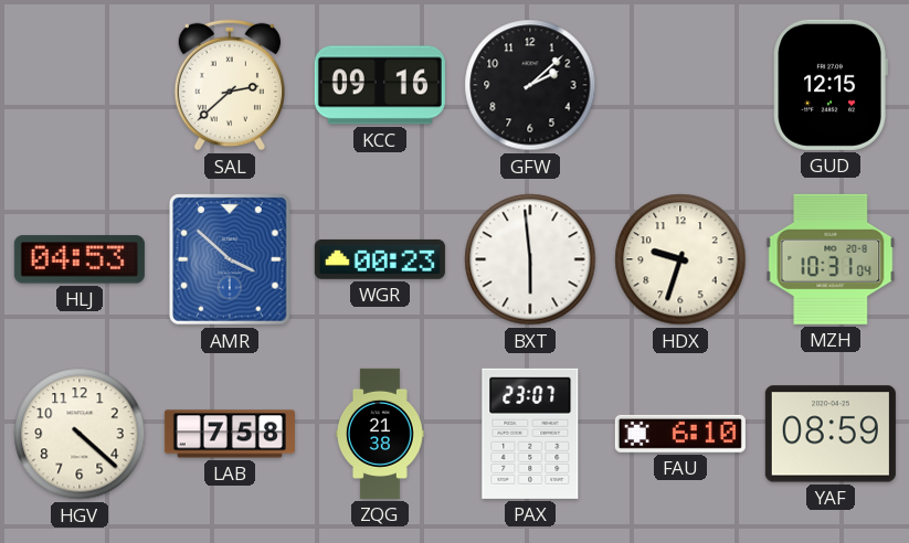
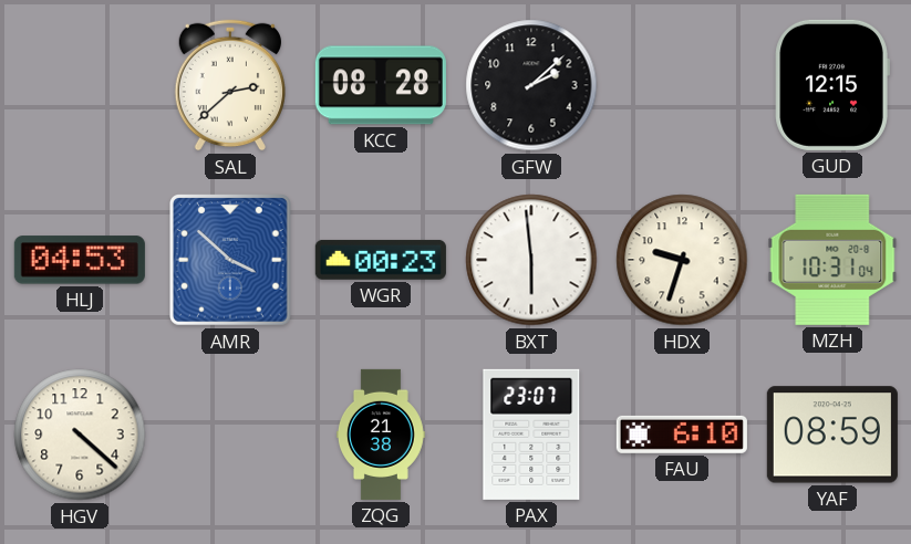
KCC: 09:16 -> 08:28 (381, 85)
LAB: 7:58 -> none (230, 434)
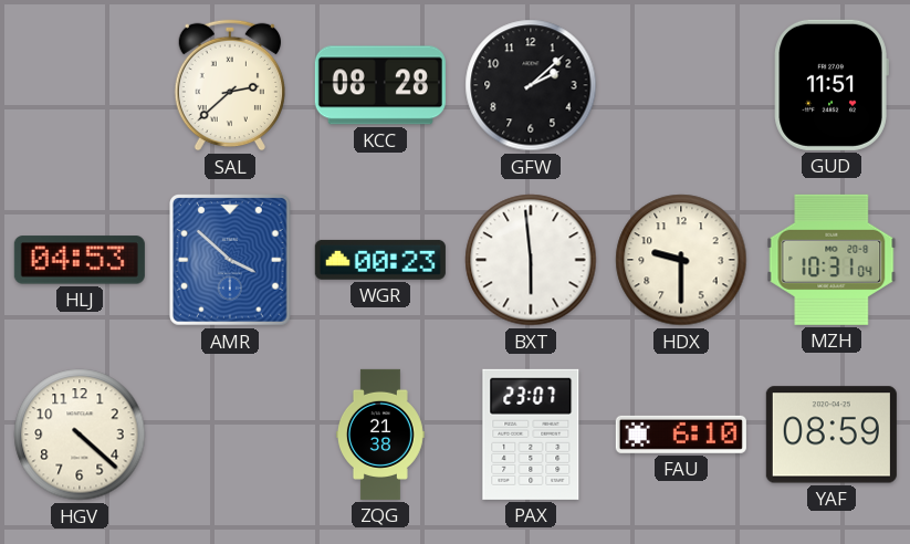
GUD: 12:15 -> 11:51 (831, 85)
HDX: 9:33 -> 9:30 (681, 260)
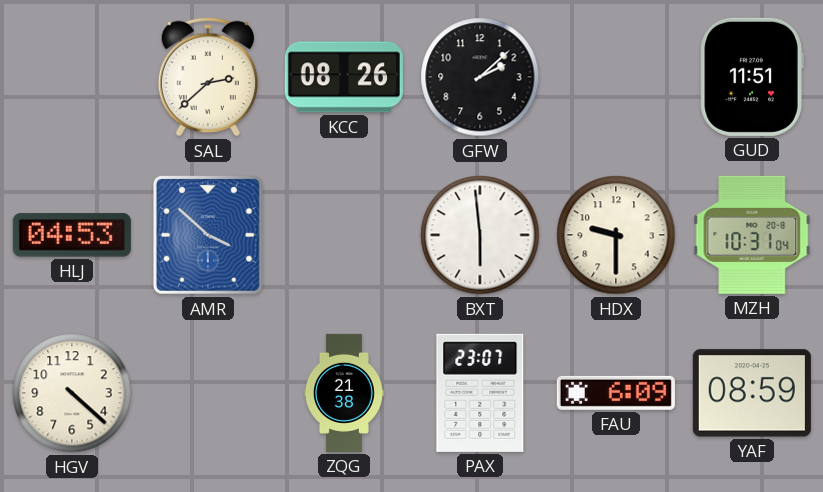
KCC: 08:28 -> 08:26 (344, 77)
WGR: 00:23 -> none (380, 260)
FAU: 6:10 -> 6:09 (616, 393)
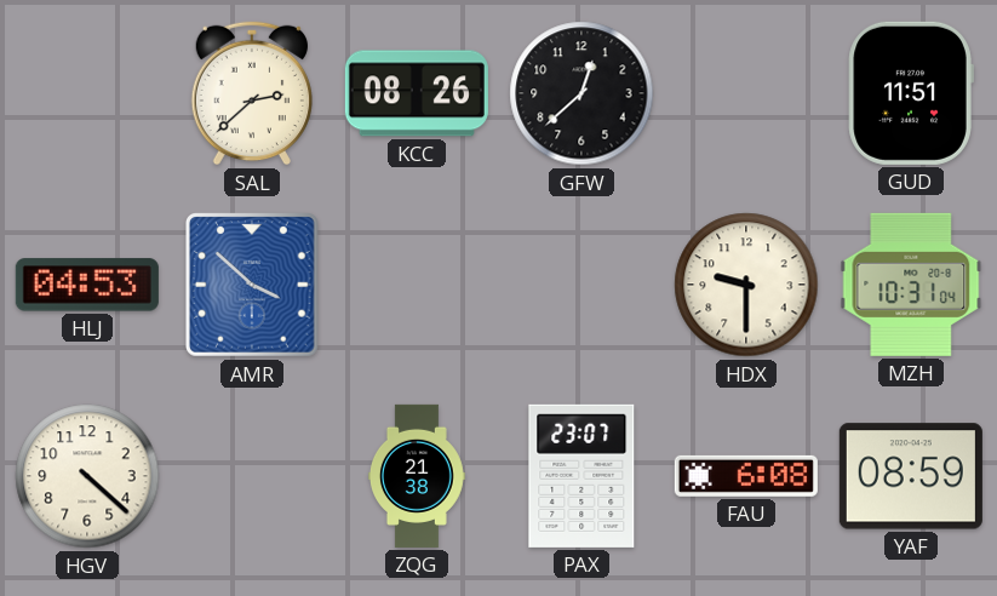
GFW: 2:08 -> 12:38 (581, 93)
BXT: 5:59 -> none (480, 235)
FAU: 6:09 -> 6:08 (746, 476)
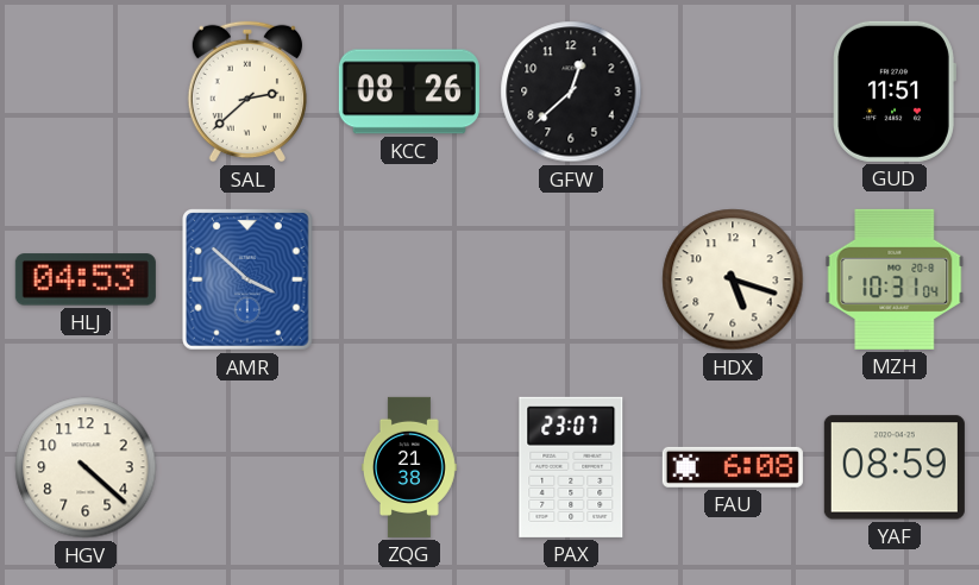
HDX: 9:30 -> 5:18 (733, 279)
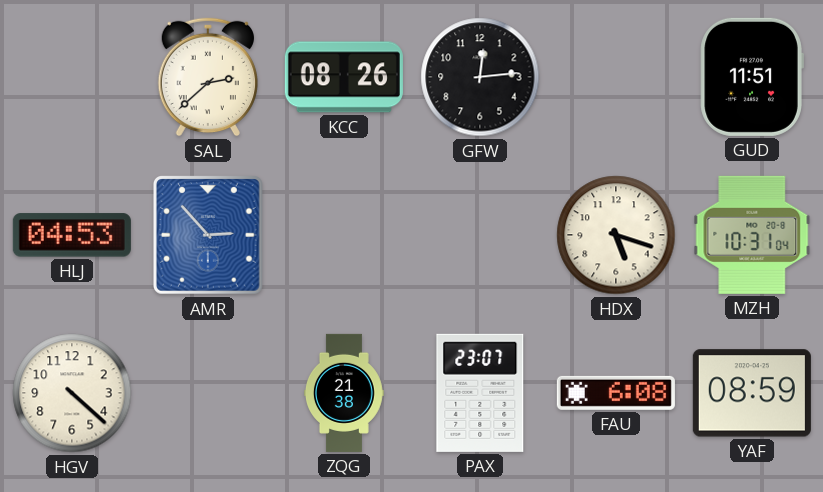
GFW: 12:38 -> 12:14 (480, 77)
AMR: 3:52 -> 2:53 (209, 236)
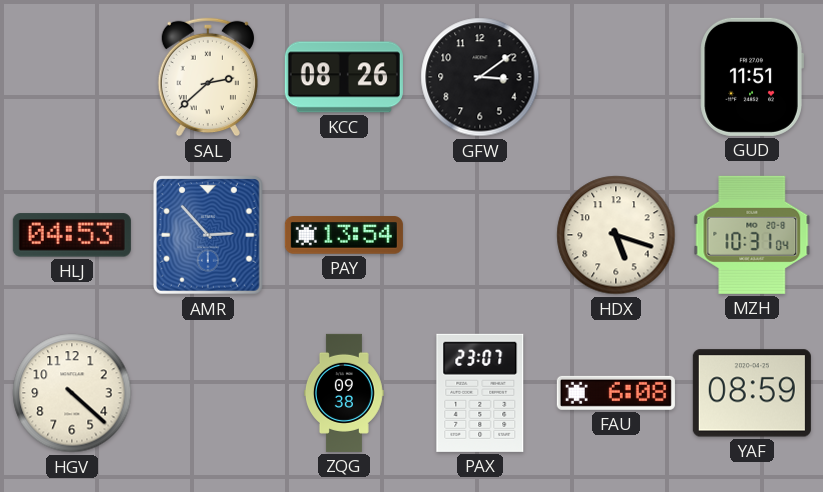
GFW: 12:14 -> 3:09 (480, 77)
PAY: none -> 13:54 (344, 235)
ZQG: 21:38 -> 09:38 (344, 393)
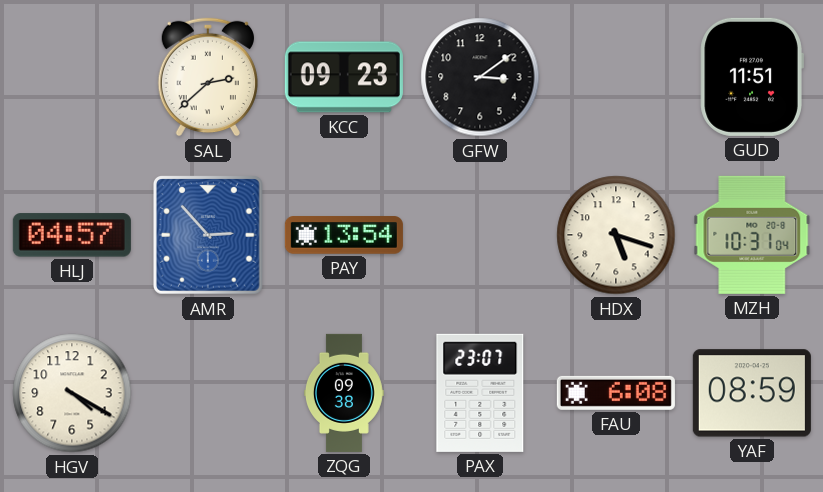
KCC: 08:26 -> 09:23 (344, 77)
HLJ: 04:53 -> 04:57 (72, 235)
HGV: 4:22 -> 4:20 (72, 393)
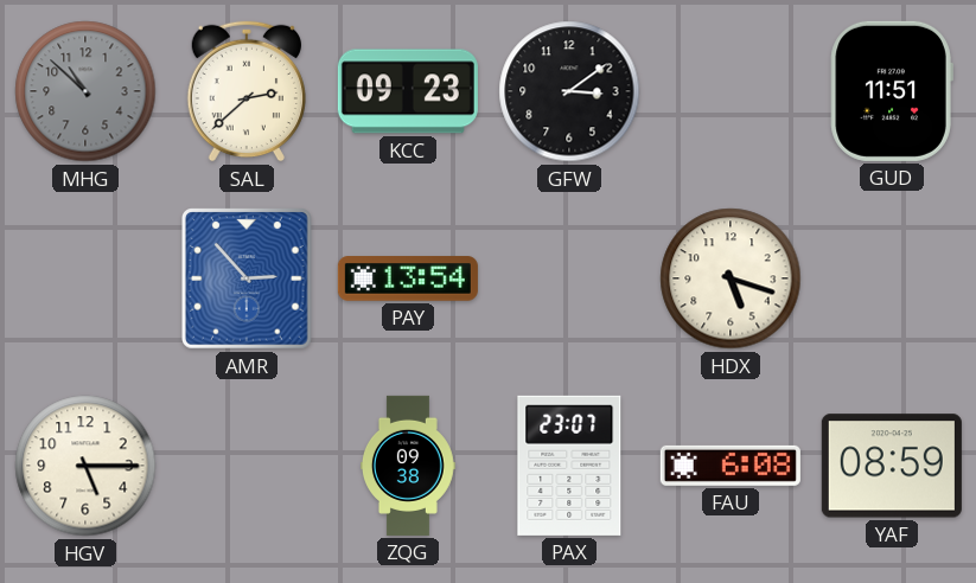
MHG: none -> 10:52 (85, 91)
HLJ: 04:57 -> none (72, 235)
MZH: 10:31 -> none (752, 235)
HGV: 4:20 -> 5:15 (85, 466)
